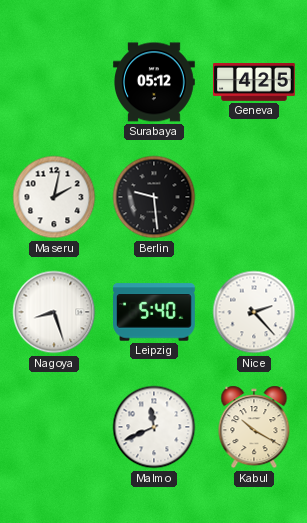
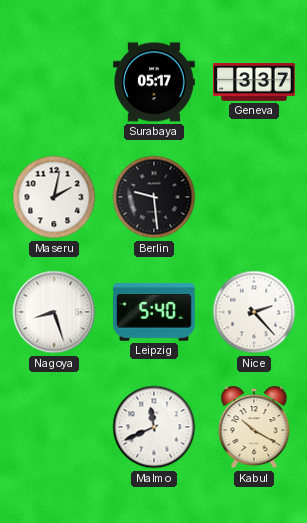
Surabaya: 05:12 -> 05:17 (155, 82)
Geneva: 4:25 -> 3:37 (254, 83)
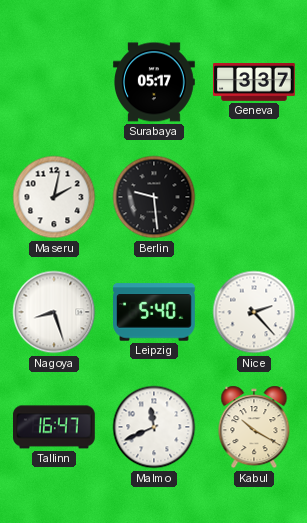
Tallinn: none -> 16:47 (55, 427)
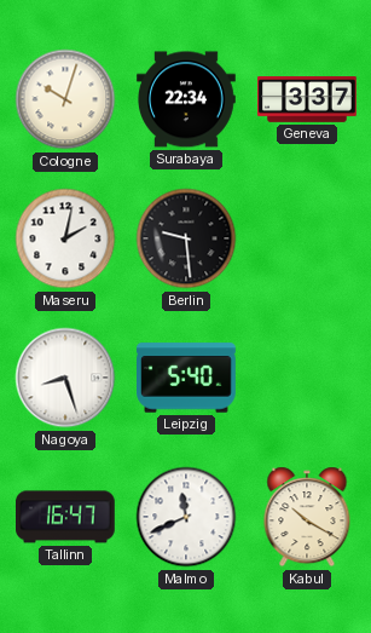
Cologne: none -> 10:03 (65, 99)
Surabaya: 05:17 -> 22:34 (187, 99)
Nice: 2:23 -> none (254, 312)
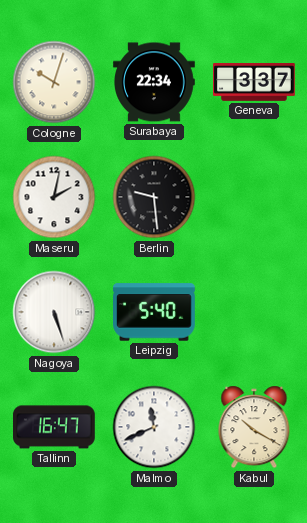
Nagoya: 8:27 -> 5:27 (54, 312)
